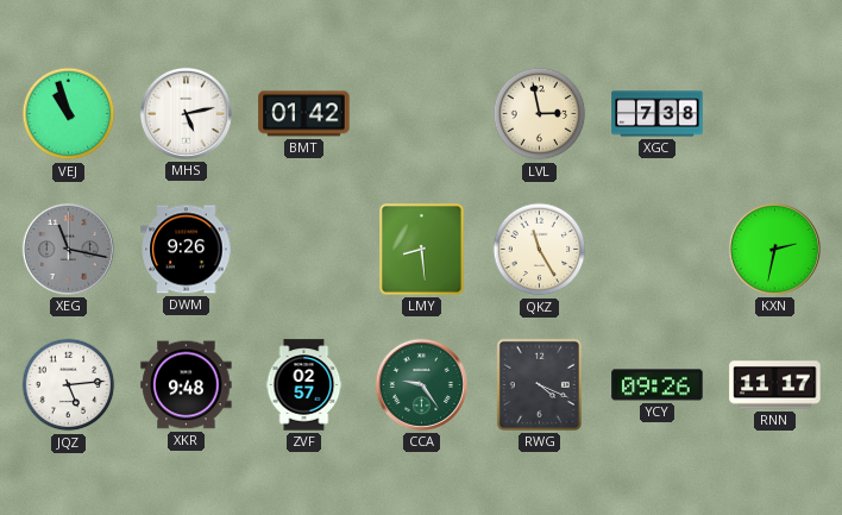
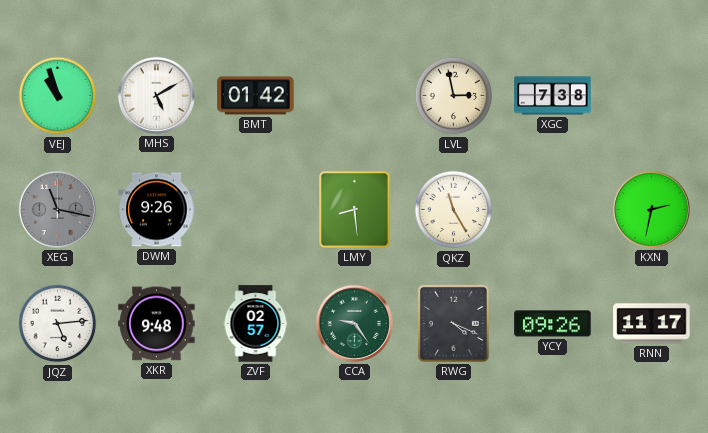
MHS: 5:13 -> 5:10 (156, 95)
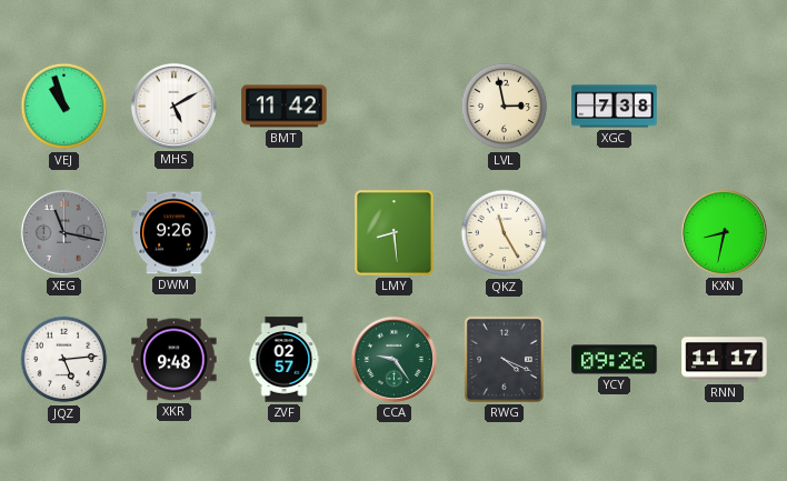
BMT: 01:42 -> 11:42 (285, 107)
KXN: 2:32 -> 8:32 (724, 232)
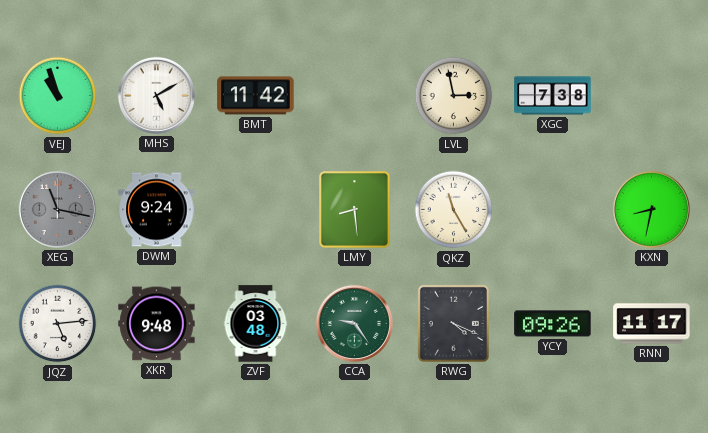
DWM: 9:26 -> 9:24 (157, 210)
ZVF: 02:57 -> 03:48 (256, 324)
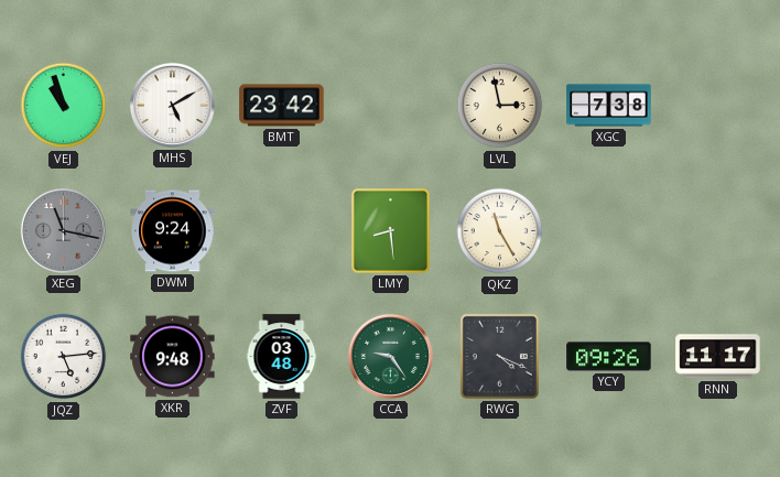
BMT: 11:42 -> 23:42 (282, 106)
KXN: 8:32 -> none (651, 209)
